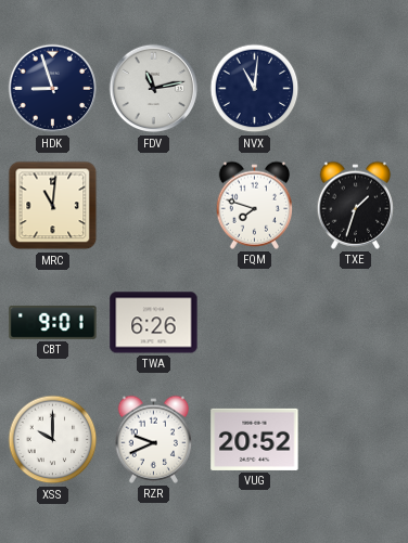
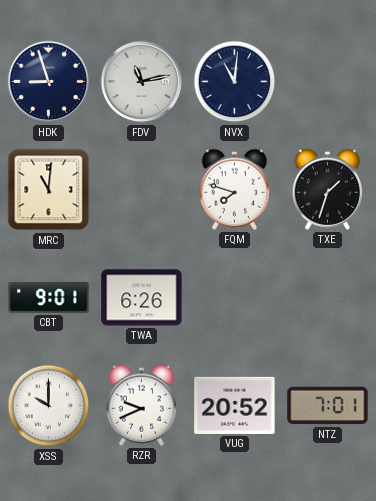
NTZ: none -> 7:01 (328, 406)
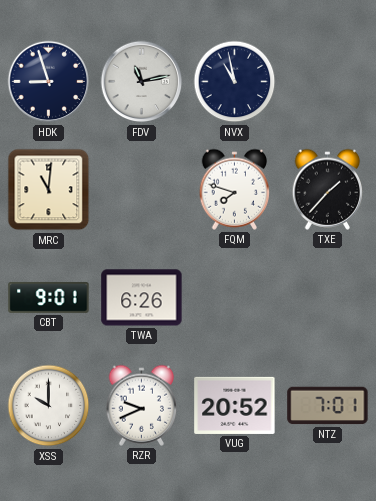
NVX: 11:01 -> 10:58 (235, 82)
TXE: 1:33 -> 1:37 (328, 189)
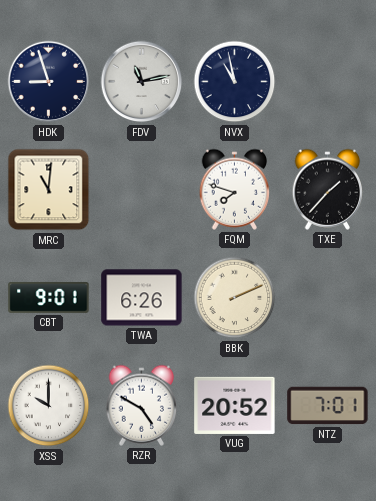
BBK: none -> 2:11 (235, 298)
RZR: 9:41 -> 4:50 (142, 405)
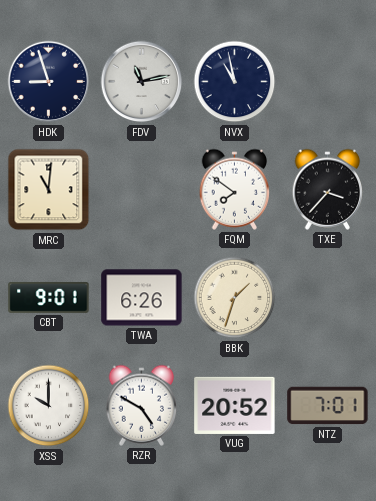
FQM: 7:48 -> 7:51 (235, 189)
TXE: 1:37 -> 3:37 (328, 189)
BBK: 2:11 -> 1:33 (235, 298)
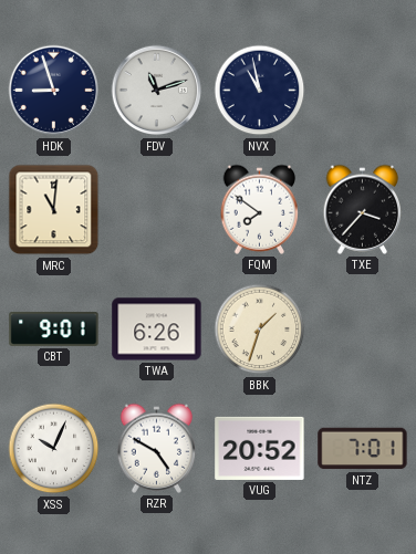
FDV: 11:13 -> 11:12 (157, 91)
XSS: 10:00 -> 10:04 (54, 449)
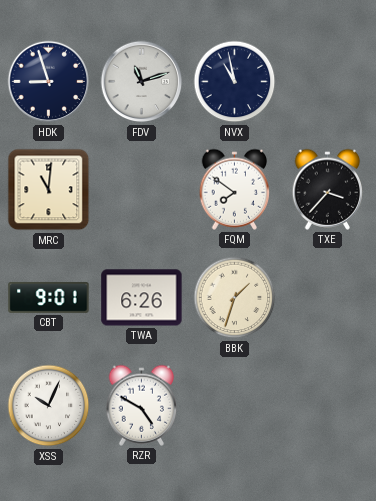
VUG: 20:52 -> none (260, 448)
NTZ: 7:01 -> none (363, 449)
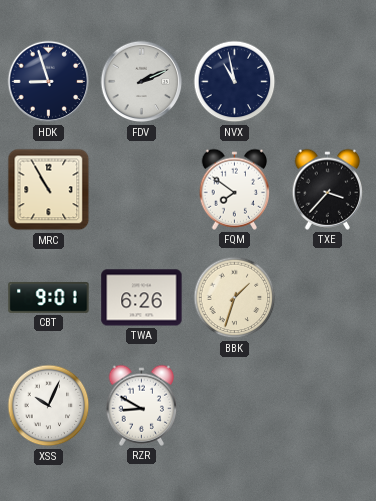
FDV: 11:12 -> 2:11 (142, 82)
MRC: 11:01 -> 10:55 (49, 190)
RZR: 4:50 -> 8:50 (142, 405)
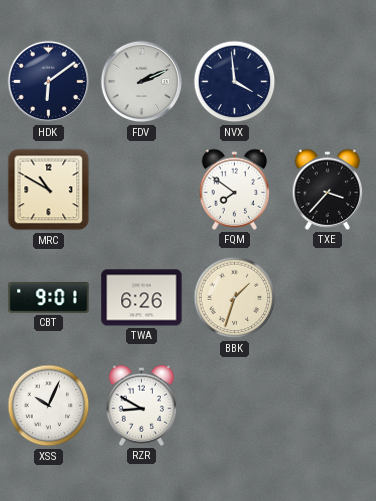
HDK: 8:57 -> 6:09 (49, 82)
NVX: 10:58 -> 3:59 (235, 82)
MRC: 10:55 -> 10:50 (49, 190)
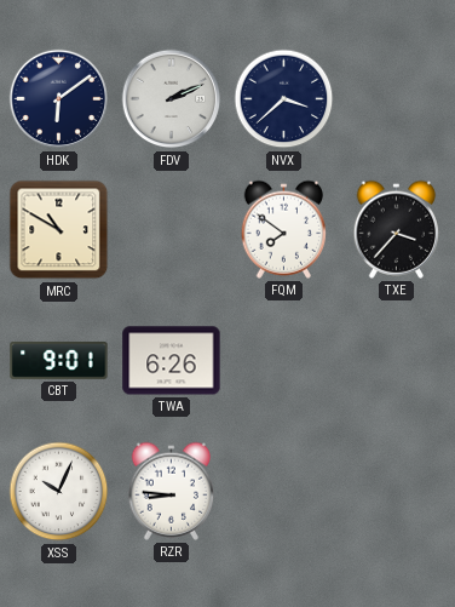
NVX: 3:59 -> 3:38 (284, 99)
BBK: 1:33 -> none (235, 298)
RZR: 8:50 -> 8:46 (172, 491)
